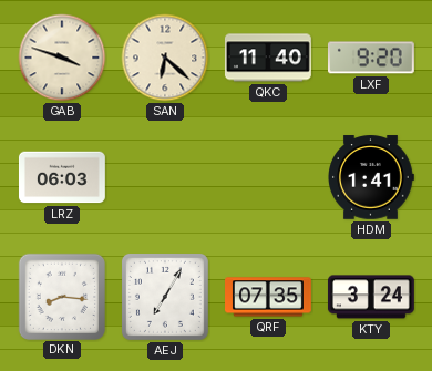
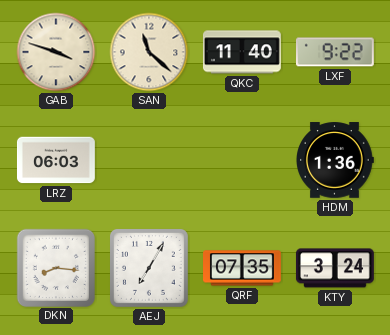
SAN: 6:22 -> 11:22 (149, 52)
LXF: 9:20 -> 9:22 (335, 52)
HDM: 1:41 -> 1:36 (335, 160)
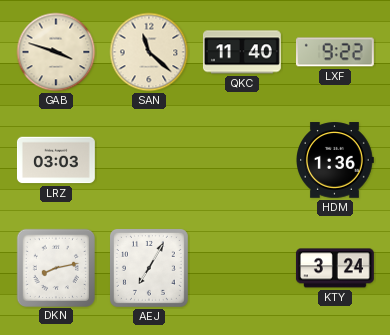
LRZ: 06:03 -> 03:03 (56, 160)
DKN: 8:16 -> 8:13 (55, 267)
QRF: 07:35 -> none (243, 268)
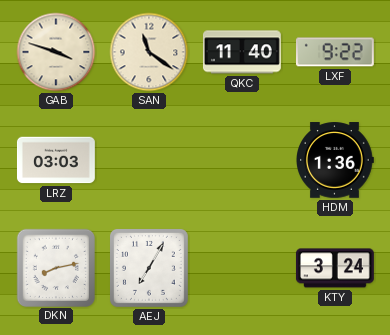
SAN: 11:22 -> 11:21 (149, 52)
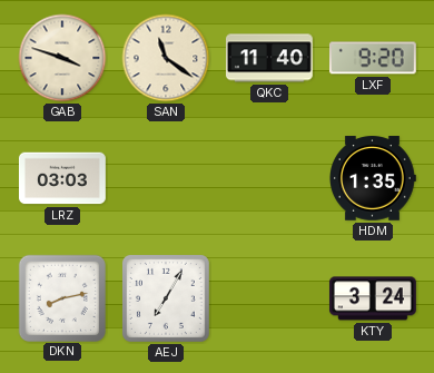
LXF: 9:22 -> 9:20 (373, 58)
HDM: 1:36 -> 1:35 (373, 178)
